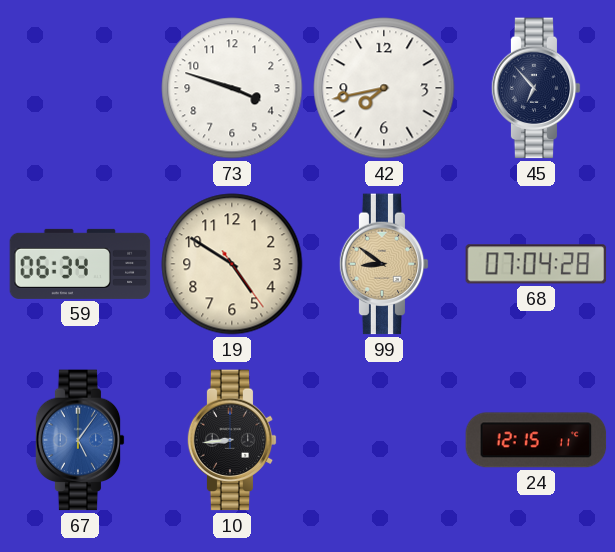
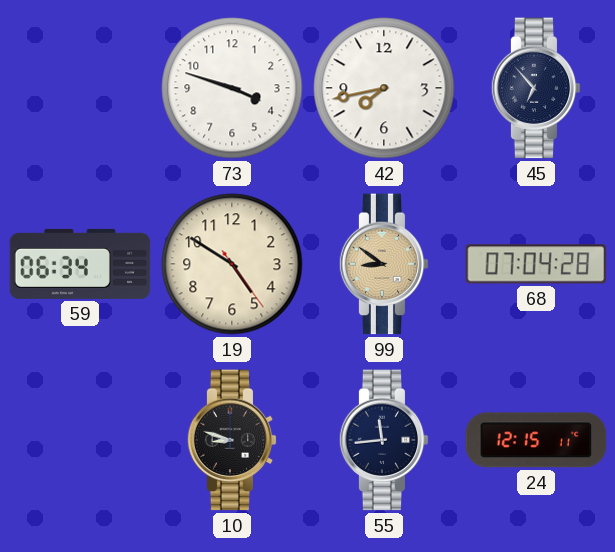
67: 5:06 -> none (80, 440)
10: 8:44 -> 8:48 (232, 440)
55: none -> 11:44 (384, 440)
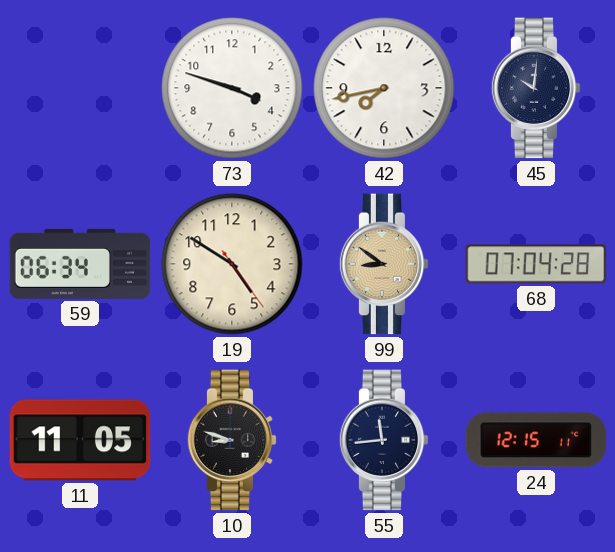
45: 6:53 -> 10:01 (536, 88)
11: none -> 11:05 (80, 440)
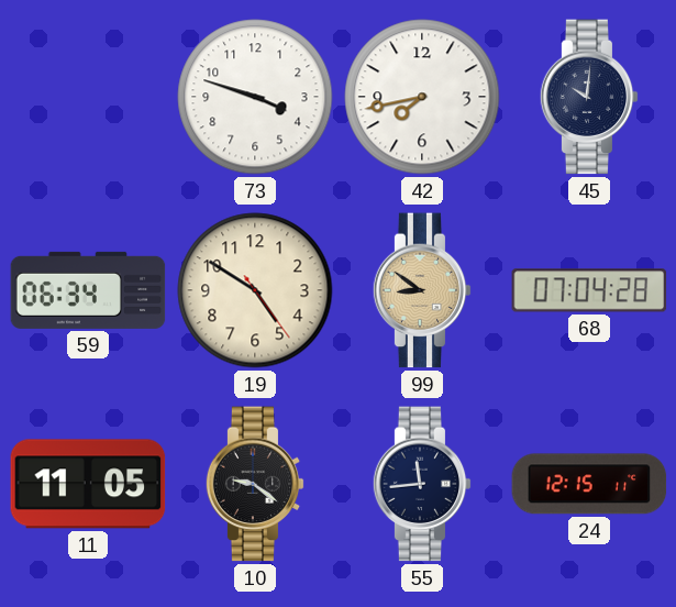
10: 8:48 -> 9:21 (255, 484)
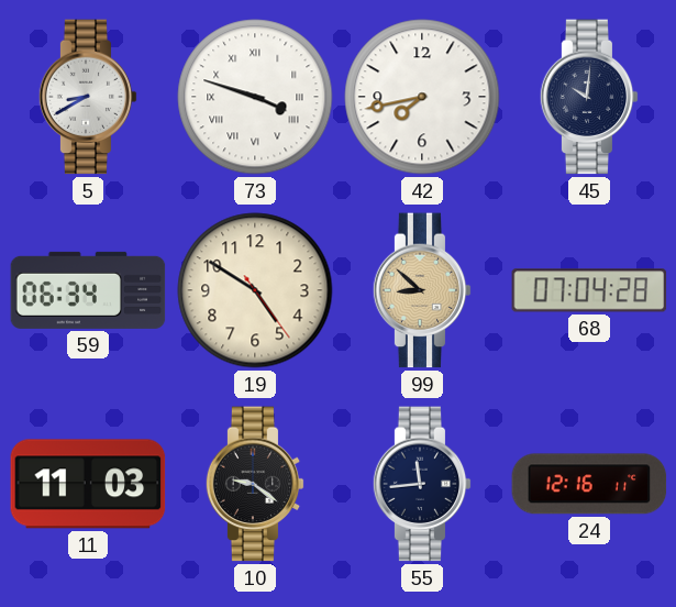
5: none -> 8:40 (88, 97)
73 numerals: Arabic -> Roman (255, 97)
99: 8:51 -> 8:52 (422, 290)
11: 11:05 -> 11:03 (88, 484)
24: 12:15 -> 12:16 (589, 484)
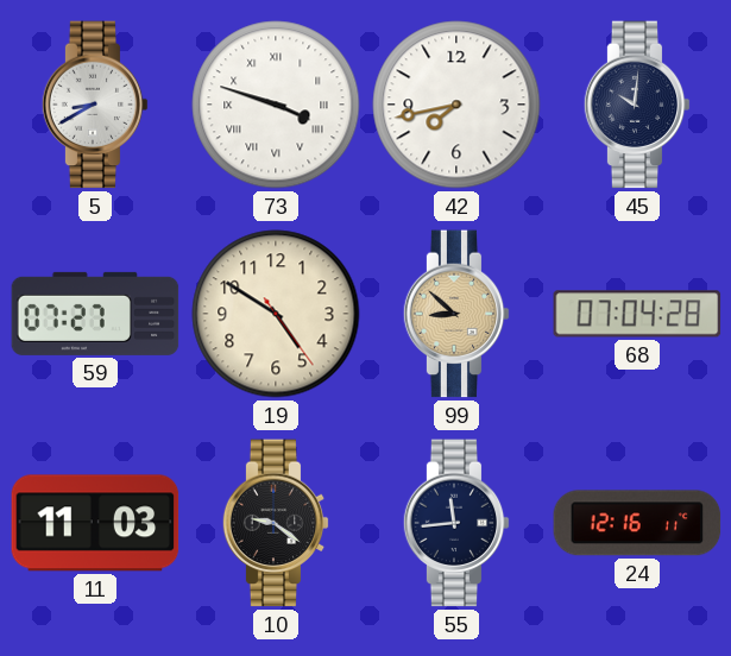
59: 06:34 -> 07:27 (95, 314)
